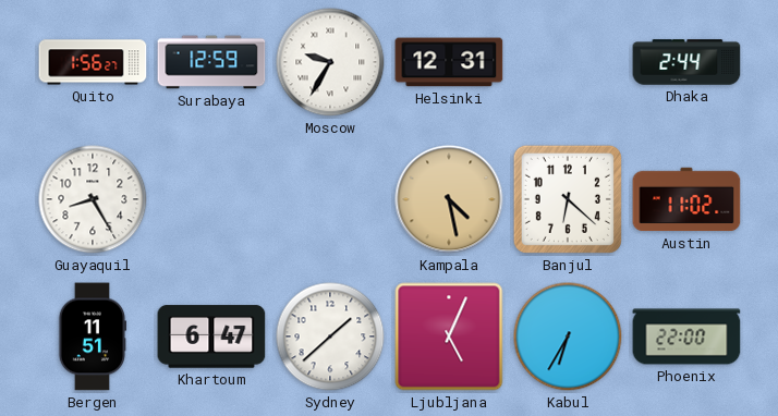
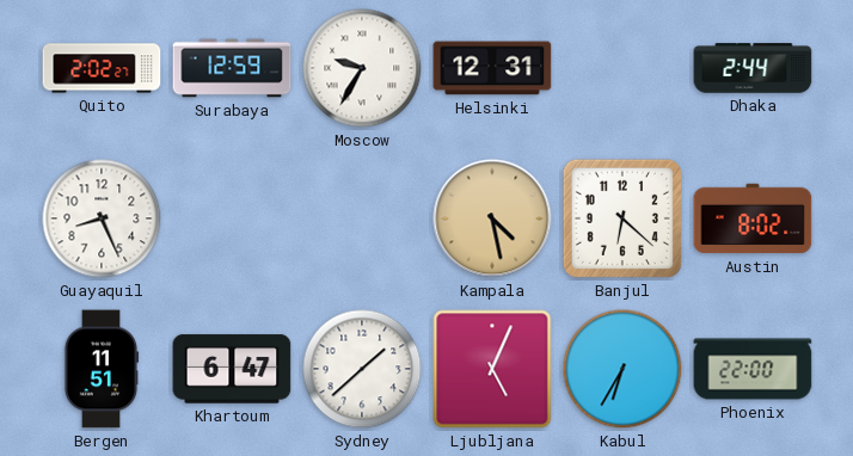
Quito: 1:56 -> 2:02 (102, 68)
Guayaquil: 8:25 -> 8:26 (102, 218)
Austin: 11:02 -> 8:02 (753, 218)
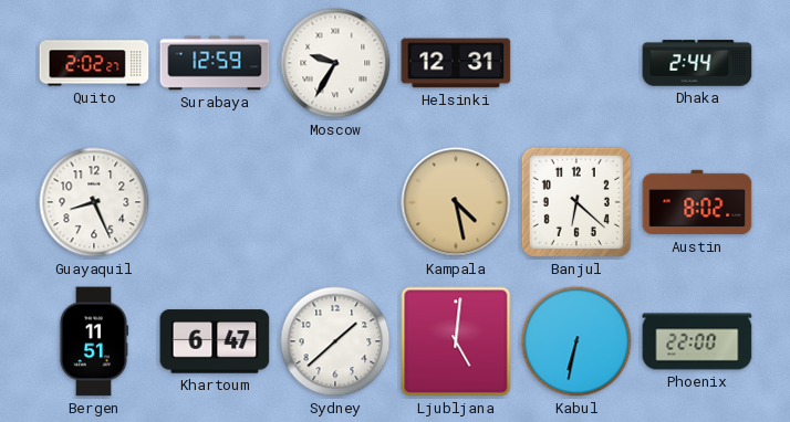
Ljubljana: 5:04 -> 5:01 (456, 341)
Kabul: 6:35 -> 6:32 (576, 341)
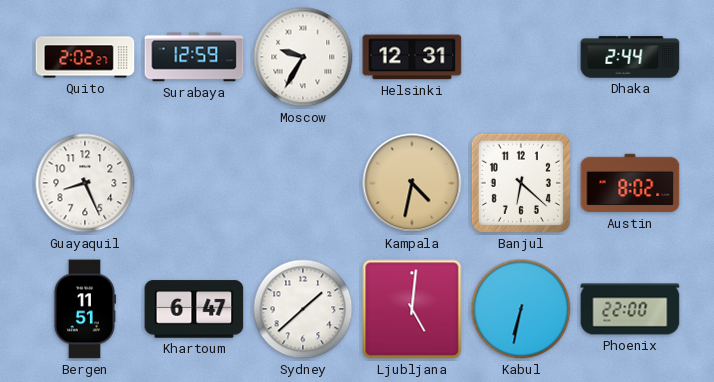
Kampala: 4:28 -> 4:32 (412, 183)
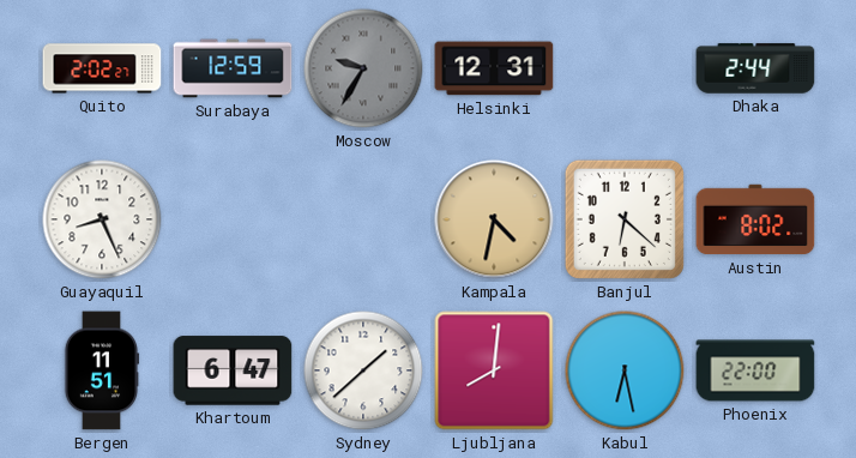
Moscow dial: white -> grey (363, 68)
Ljubljana: 5:01 -> 8:01 (494, 370)
Kabul: 6:32 -> 6:28 (625, 370)
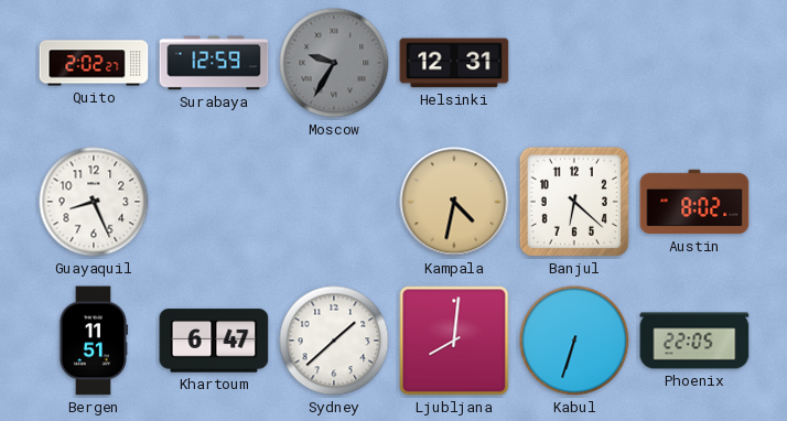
Dhaka: 2:44 -> none (755, 68)
Kabul: 6:28 -> 6:33 (574, 341)
Phoenix: 22:00 -> 22:05 (694, 341)
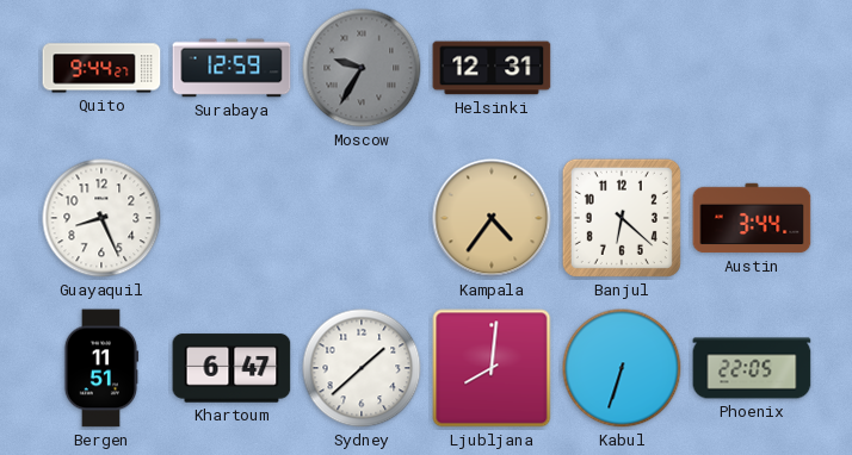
Quito: 2:02 -> 9:44 (101, 68)
Kampala: 4:32 -> 4:36 (492, 218)
Austin: 8:02 -> 3:44 (752, 218)
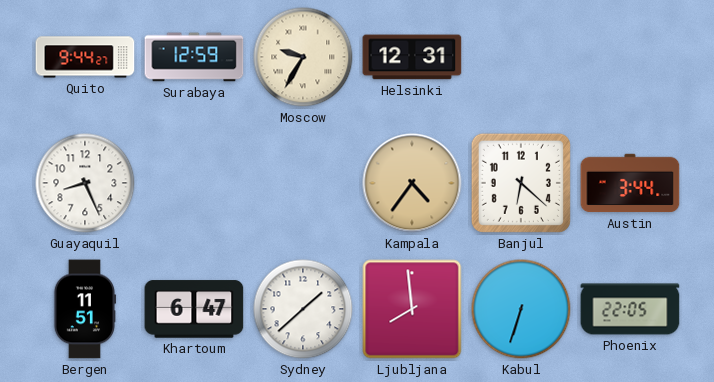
Moscow dial: grey -> cream (303, 57)
Ljubljana: 8:01 -> 7:59 (412, 309)
